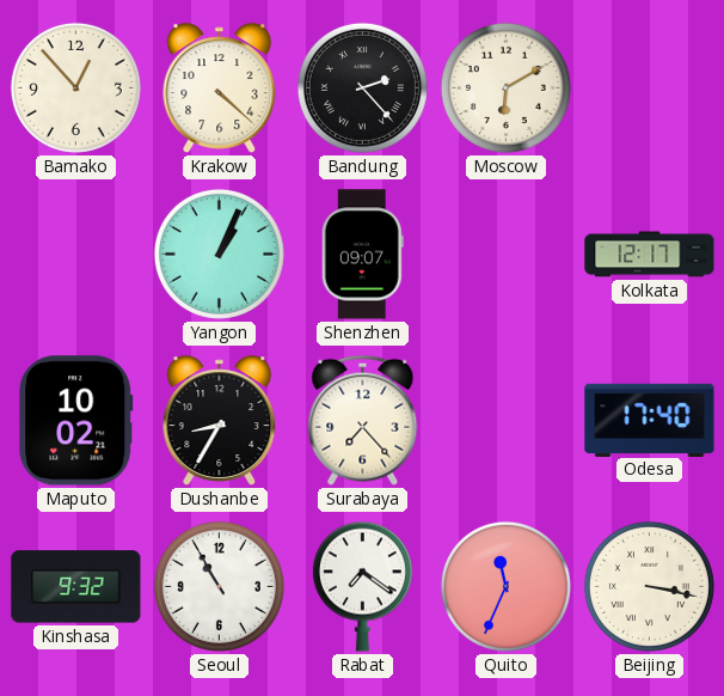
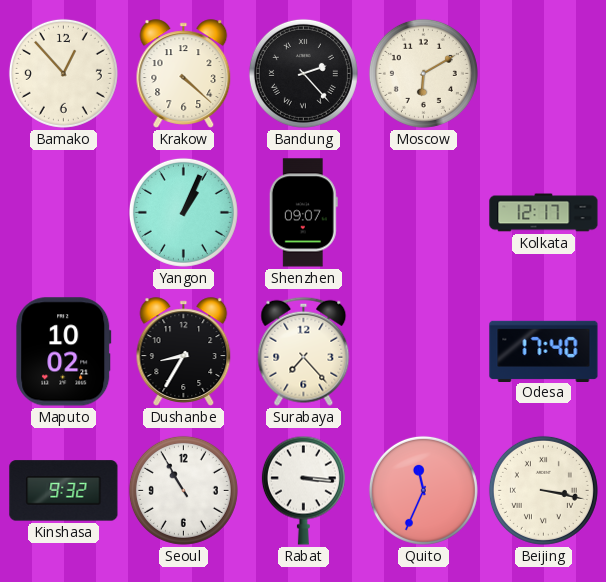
Rabat: 7:21 -> 3:16 (303, 490)
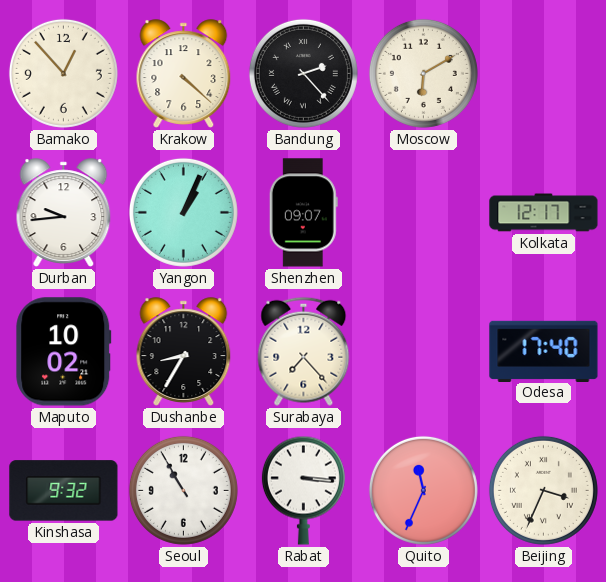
Durban: none -> 9:44 (64, 213)
Beijing: 3:17 -> 3:34 (543, 490)
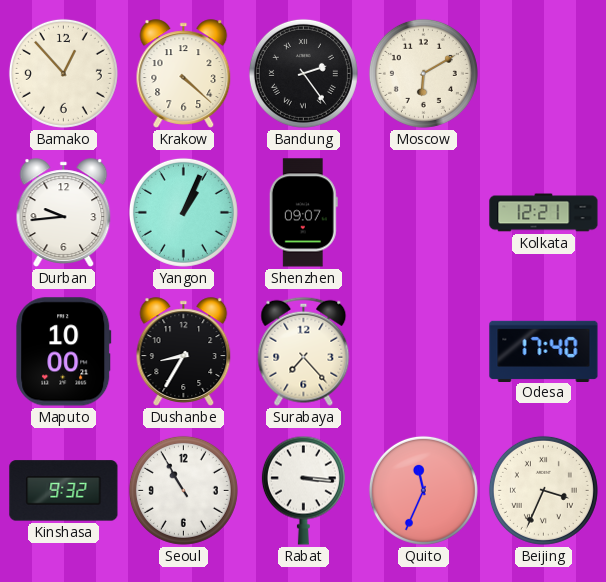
Bandung: 2:23 -> 2:24 (303, 73)
Kolkata: 12:17 -> 12:21 (544, 213)
Maputo: 10:02 -> 10:00 (64, 352)
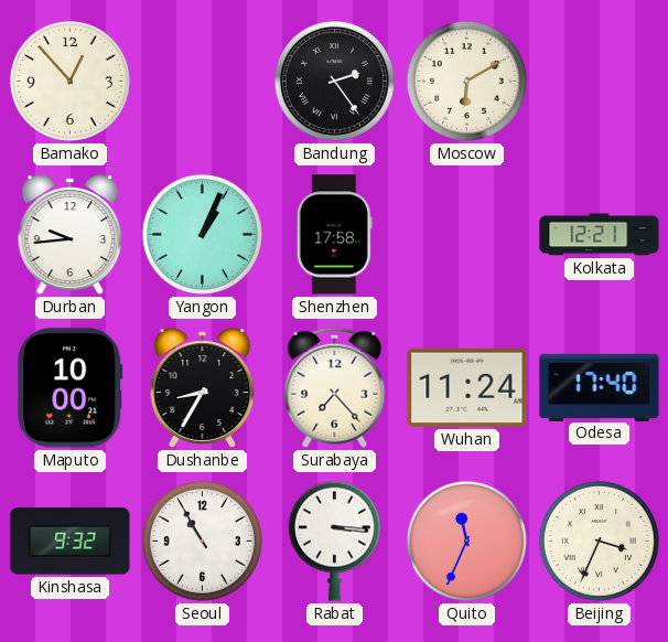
Krakow: 4:22 -> none (184, 74)
Shenzhen: 09:07 -> 17:58 (334, 235)
Wuhan: none -> 11:24 (467, 387)
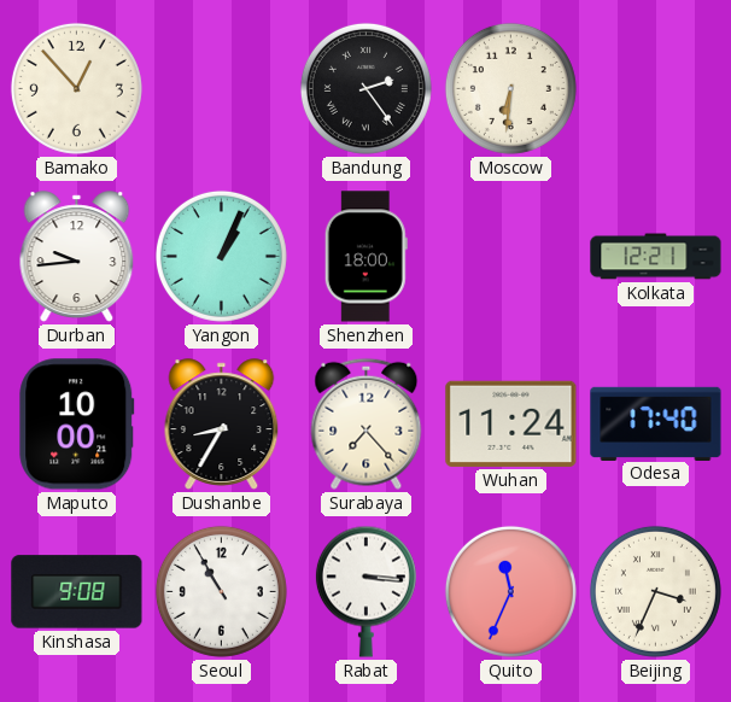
Moscow: 6:10 -> 6:31 (510, 88)
Shenzhen: 17:58 -> 18:00 (366, 257)
Kinshasa: 9:32 -> 9:08 (77, 592)
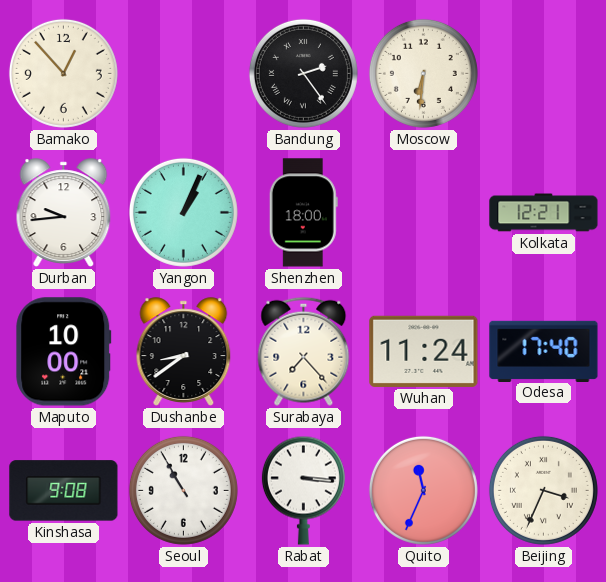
Dushanbe: 8:35 -> 8:39 (184, 352)
